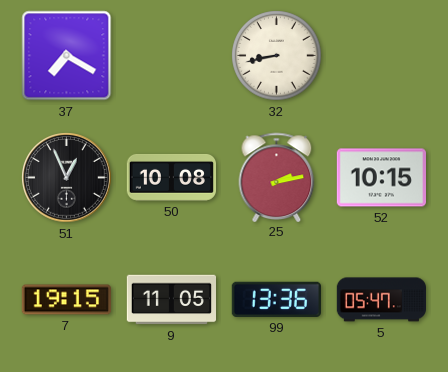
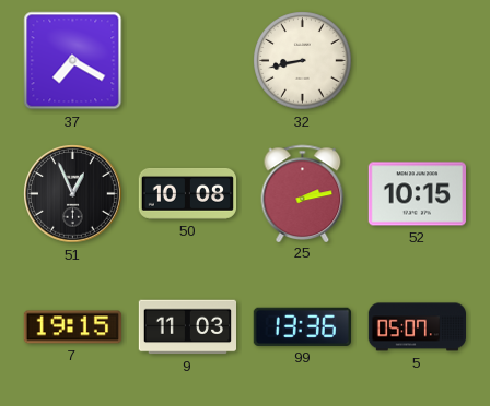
9: 11:05 -> 11:03 (187, 327)
5: 05:47 -> 05:07 (417, 327)
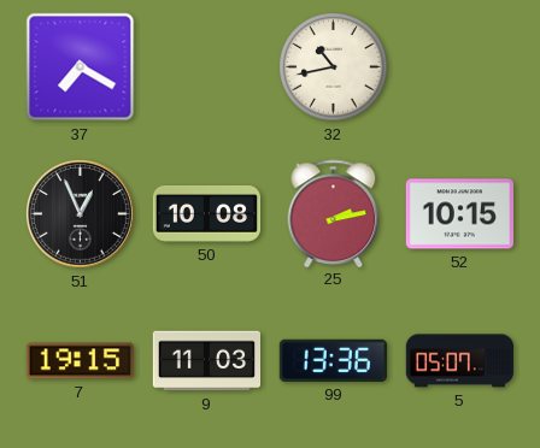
32: 8:43 -> 10:43 (334, 67)
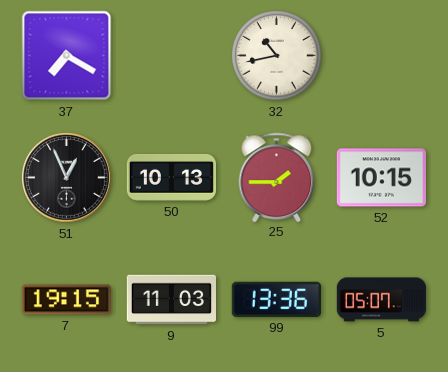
50: 10:08 -> 10:13 (171, 178)
25: 2:13 -> 1:45 (277, 177)
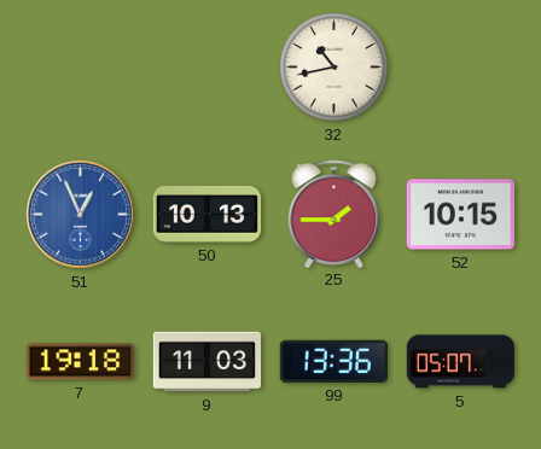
37: 7:20 -> none (67, 56)
51 dial: black -> blue (81, 215)
7: 19:15 -> 19:18 (80, 362)
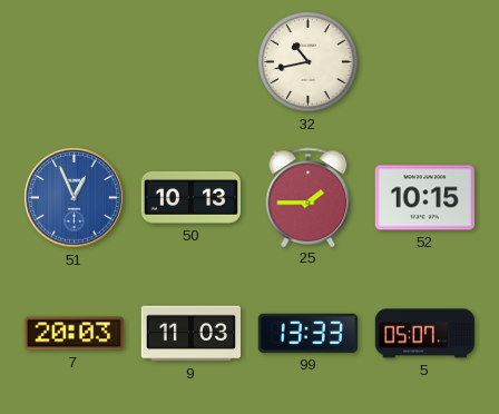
7: 19:18 -> 20:03 (74, 334)
99: 13:36 -> 13:33 (307, 333)
